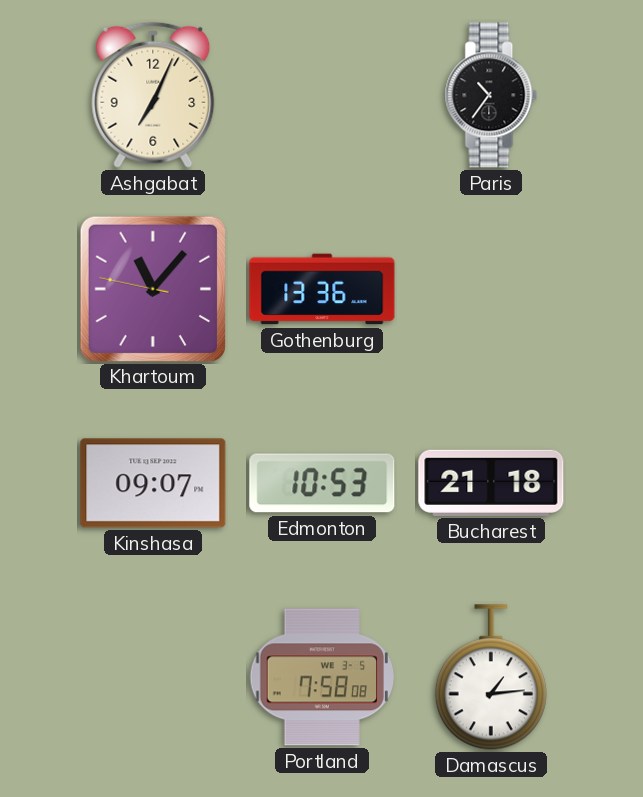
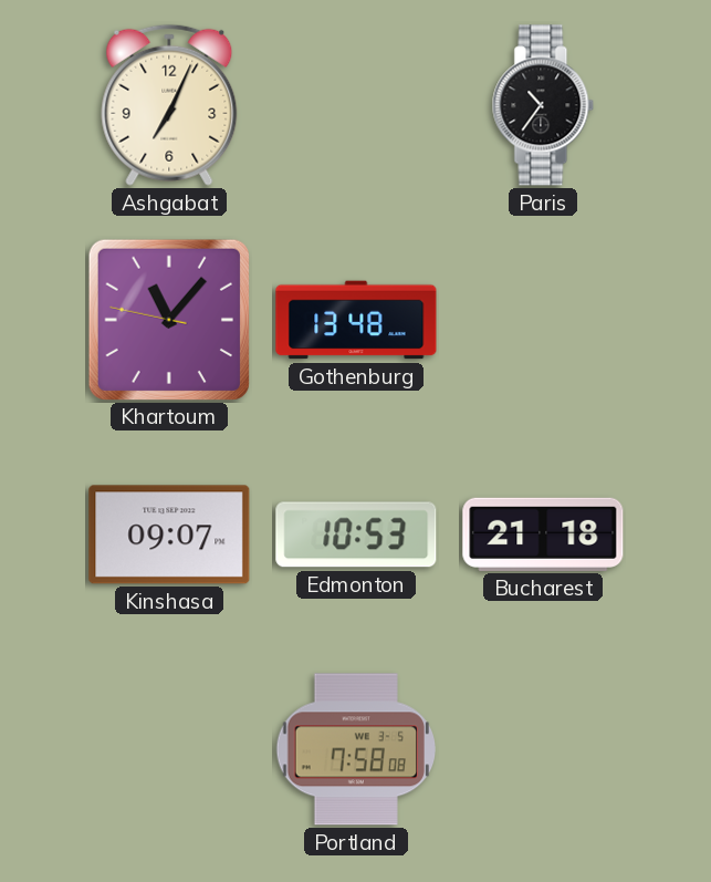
Gothenburg: 13:36 -> 13:48 (356, 320)
Damascus: 1:14 -> none (491, 677)
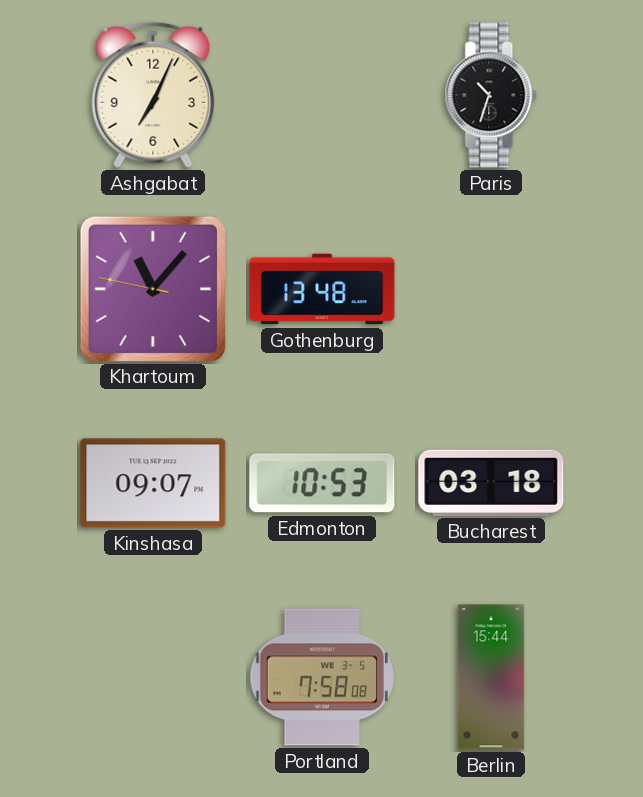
Paris: 10:36 -> 10:33 (491, 95)
Bucharest: 21:18 -> 03:18 (491, 483)
Berlin: none -> 15:44 (491, 677)
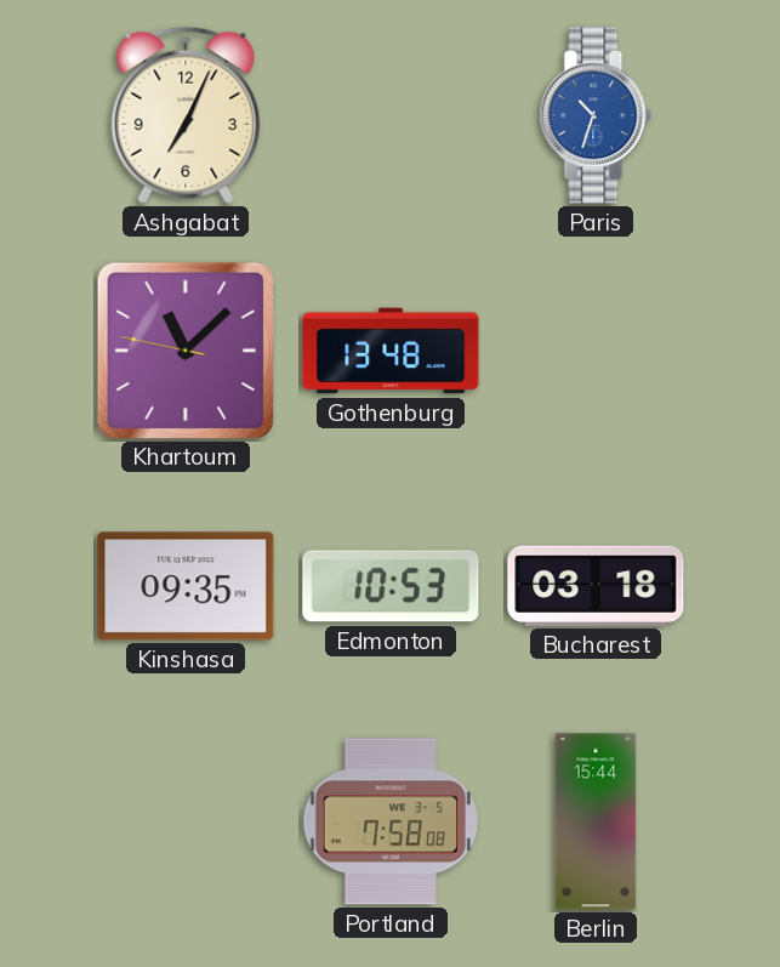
Paris dial: black -> blue (596, 115)
Khartoum: 11:06 -> 11:07 (184, 349)
Kinshasa: 09:07 -> 09:35 (186, 586)
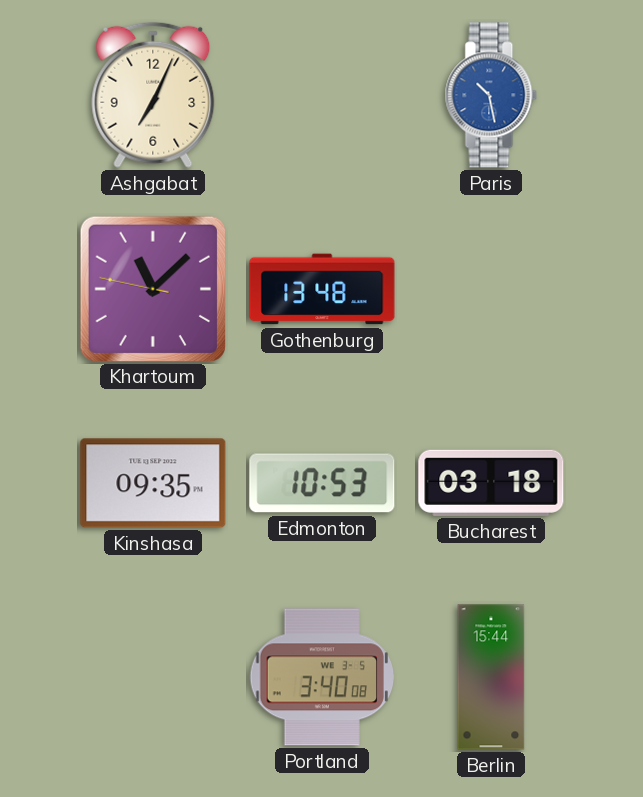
Paris: 10:33 -> 10:28 (491, 95)
Portland: 7:58 -> 3:40 (321, 677)
